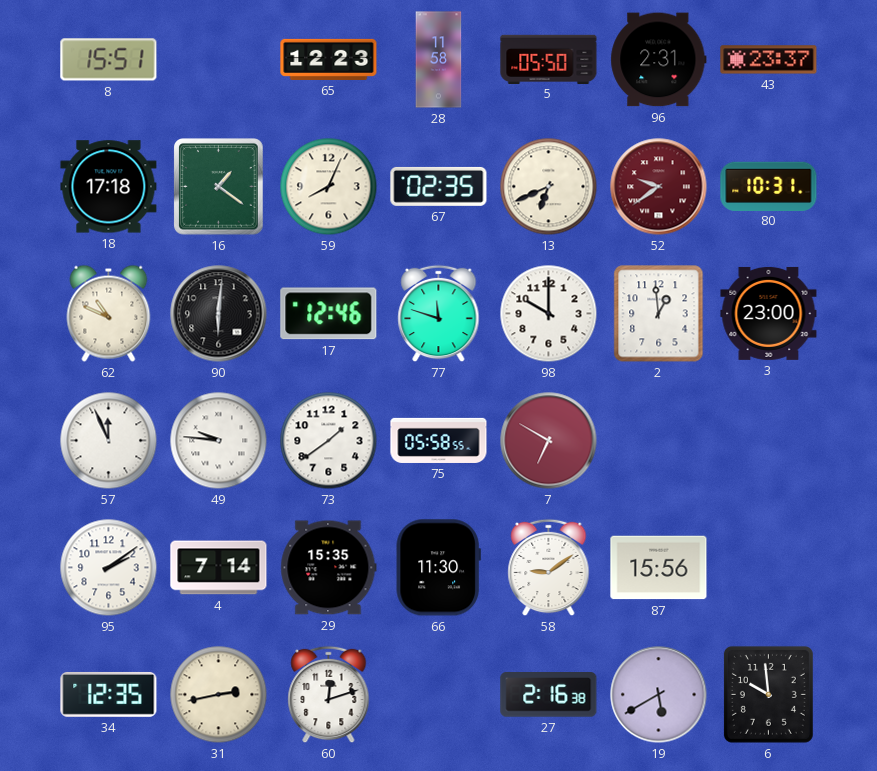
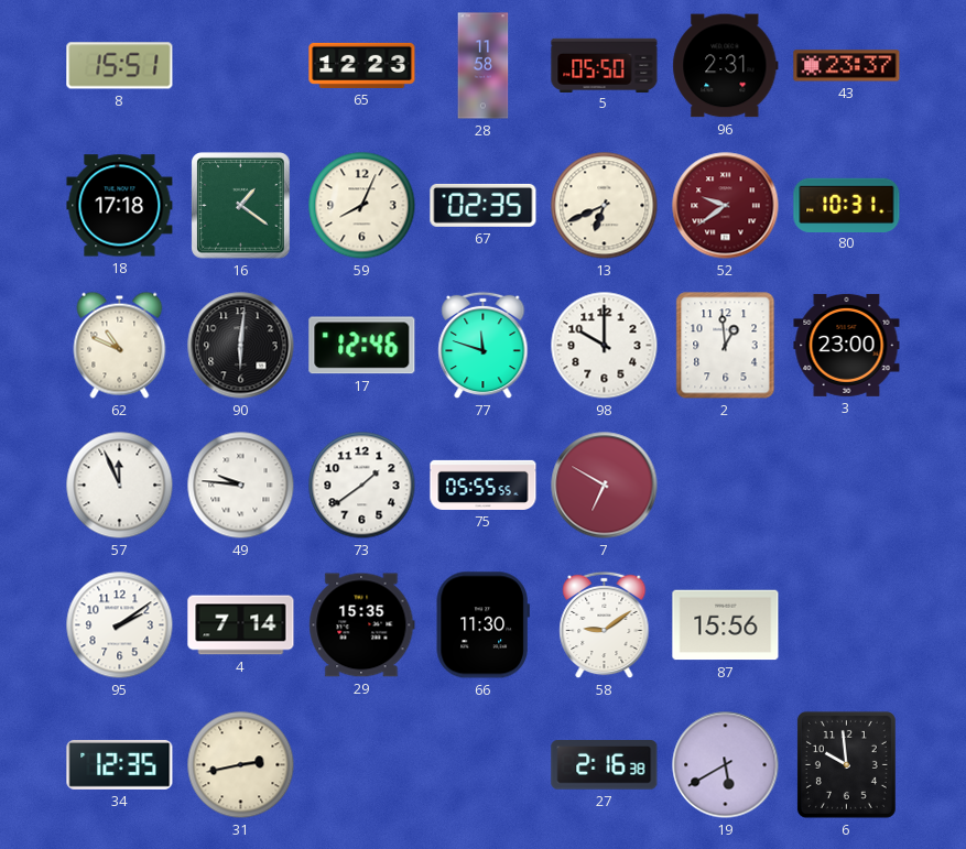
75: 05:58 -> 05:55 (484, 485)
60: 12:12 -> none (329, 695)
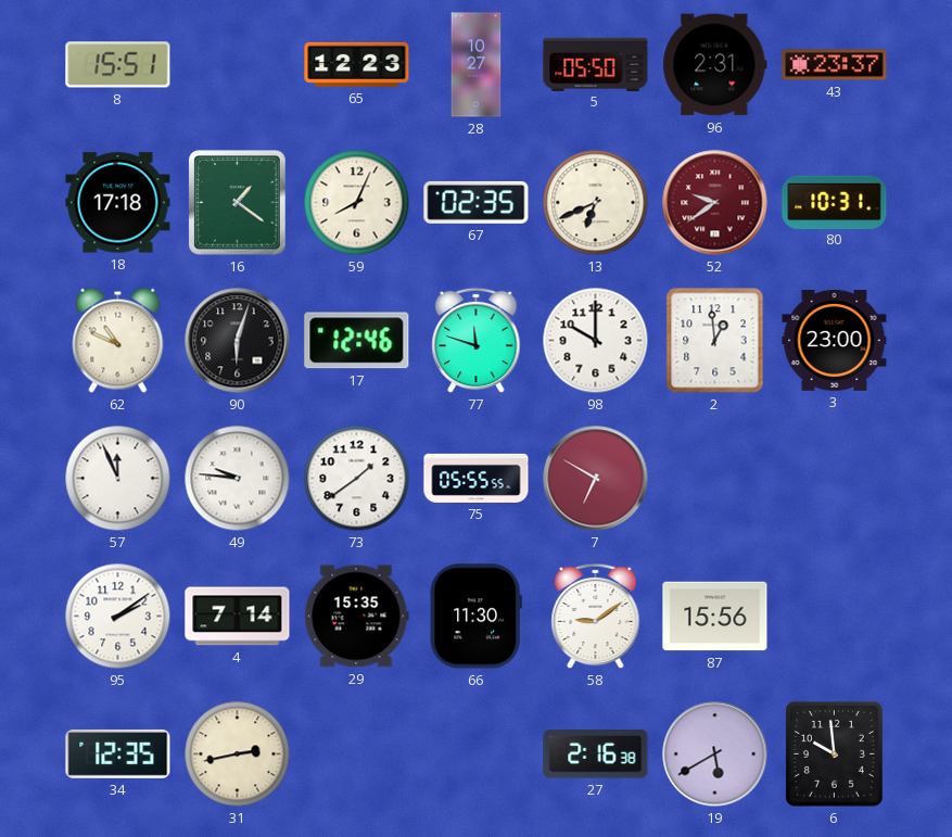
28: 11:58 -> 10:27 (477, 65)
90: 6:01 -> 6:03 (238, 341)
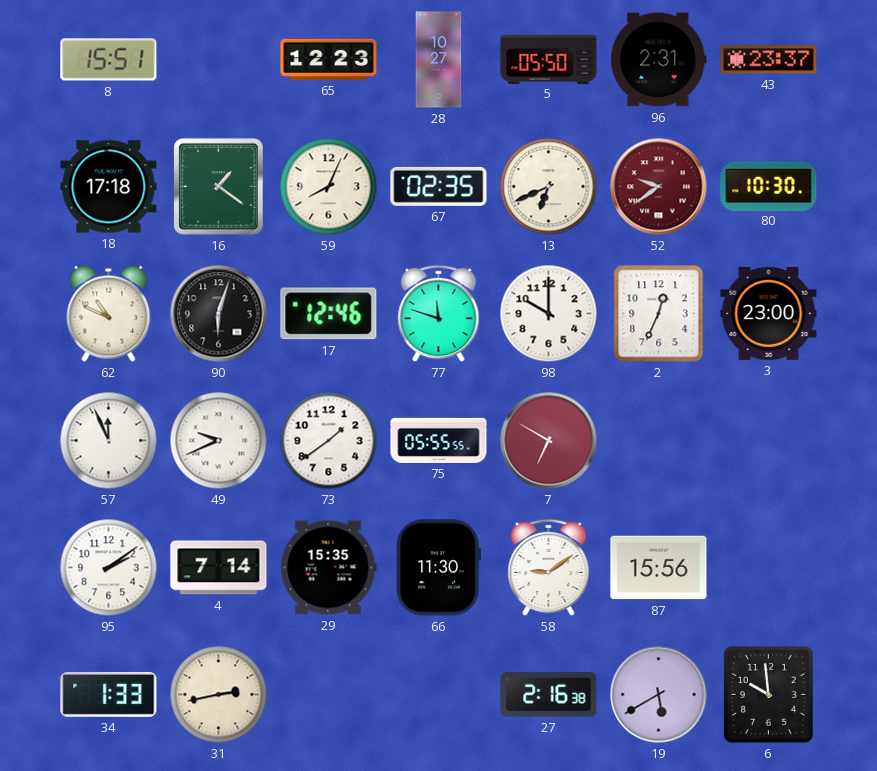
80: 10:31 -> 10:30 (769, 186)
2: 12:59 -> 12:34 (659, 314)
49: 9:46 -> 9:41 (219, 441)
34: 12:35 -> 1:33 (109, 694)
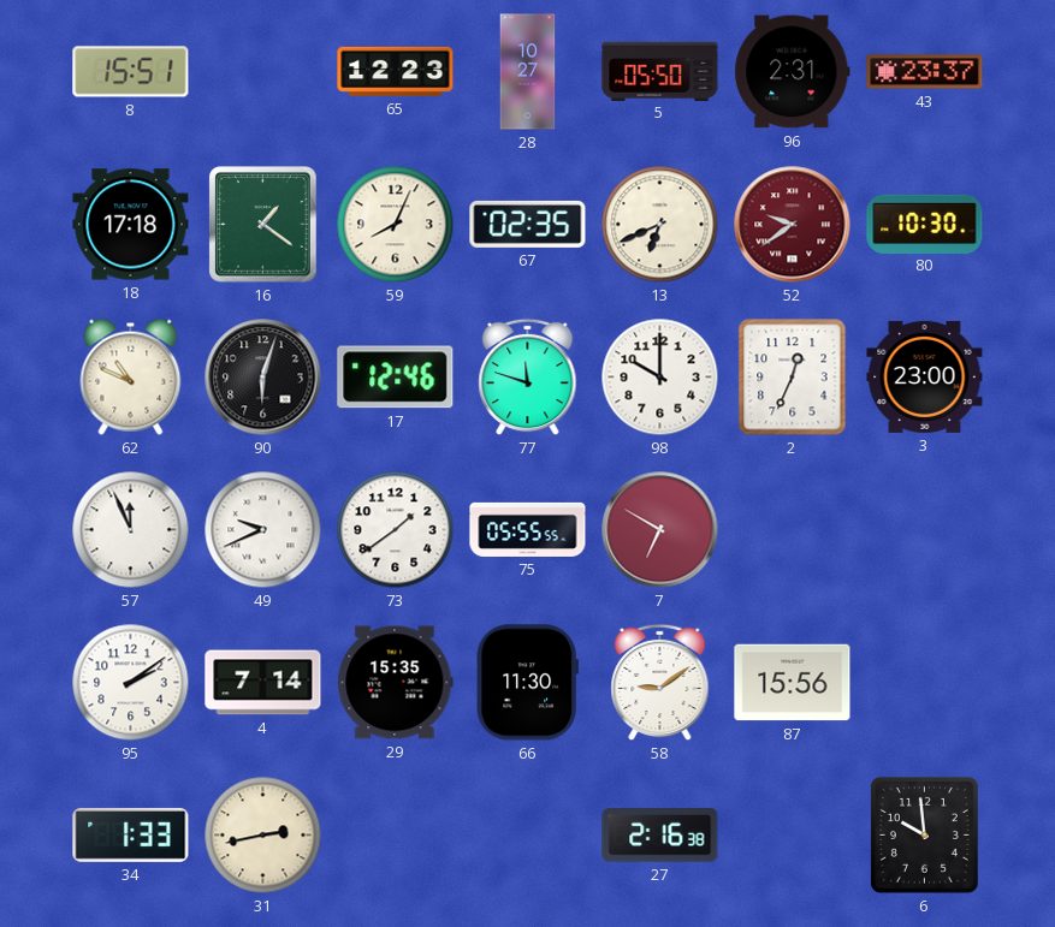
19: 5:40 -> none (659, 695)
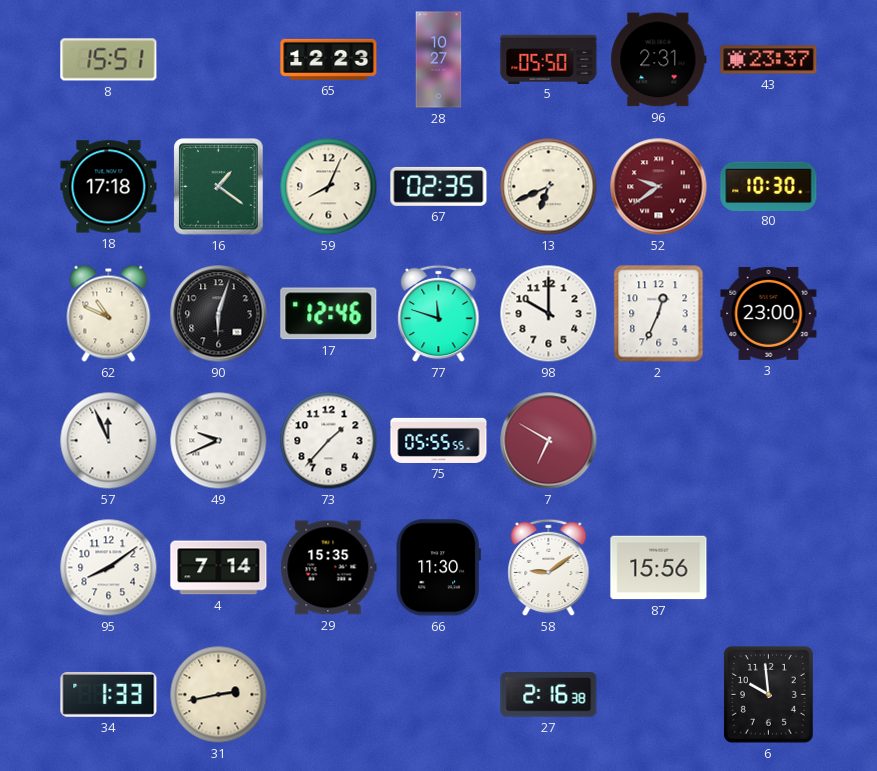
73: 1:39 -> 1:37 (329, 441)
95: 2:09 -> 8:09 (109, 568)
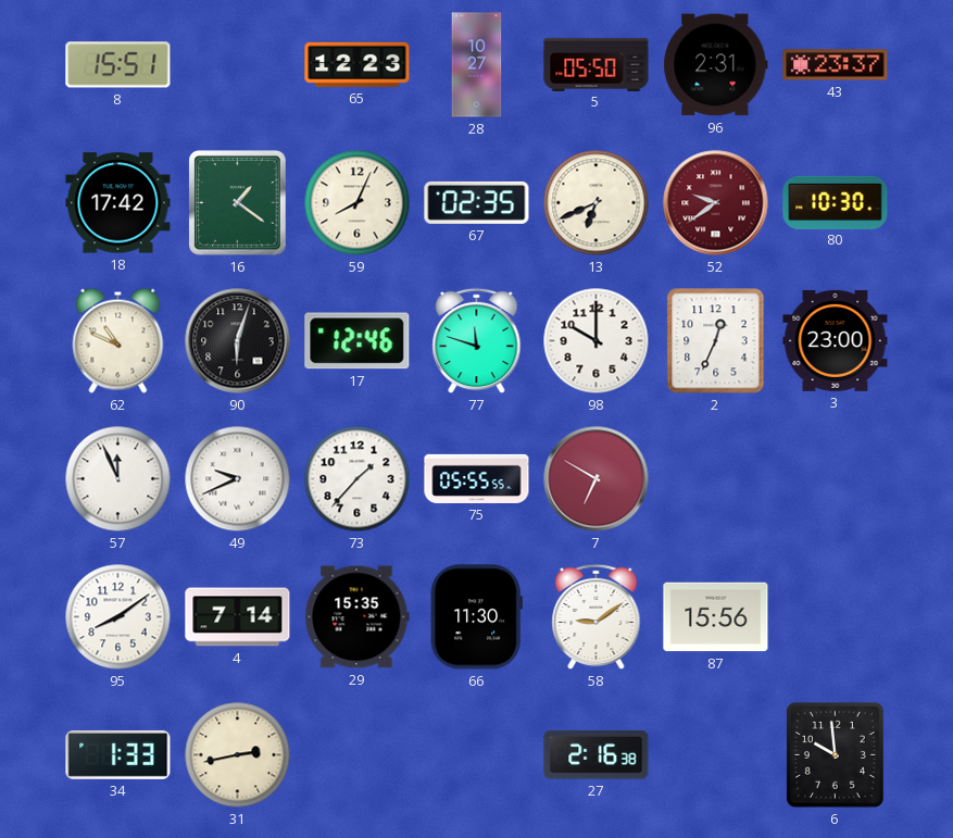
18: 17:18 -> 17:42 (118, 203)
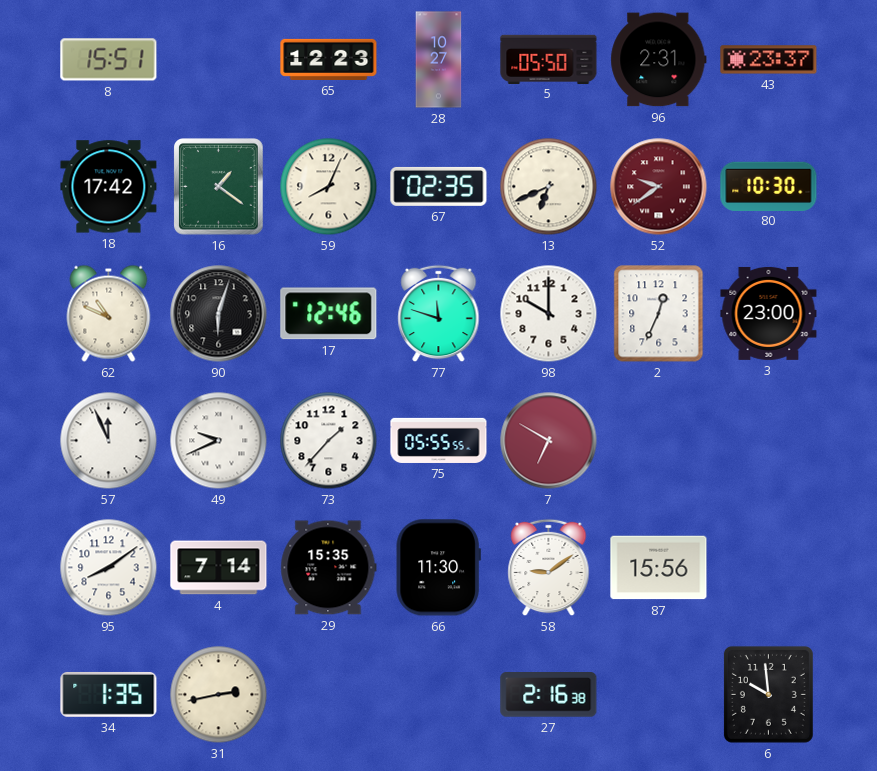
34: 1:33 -> 1:35 (109, 694)
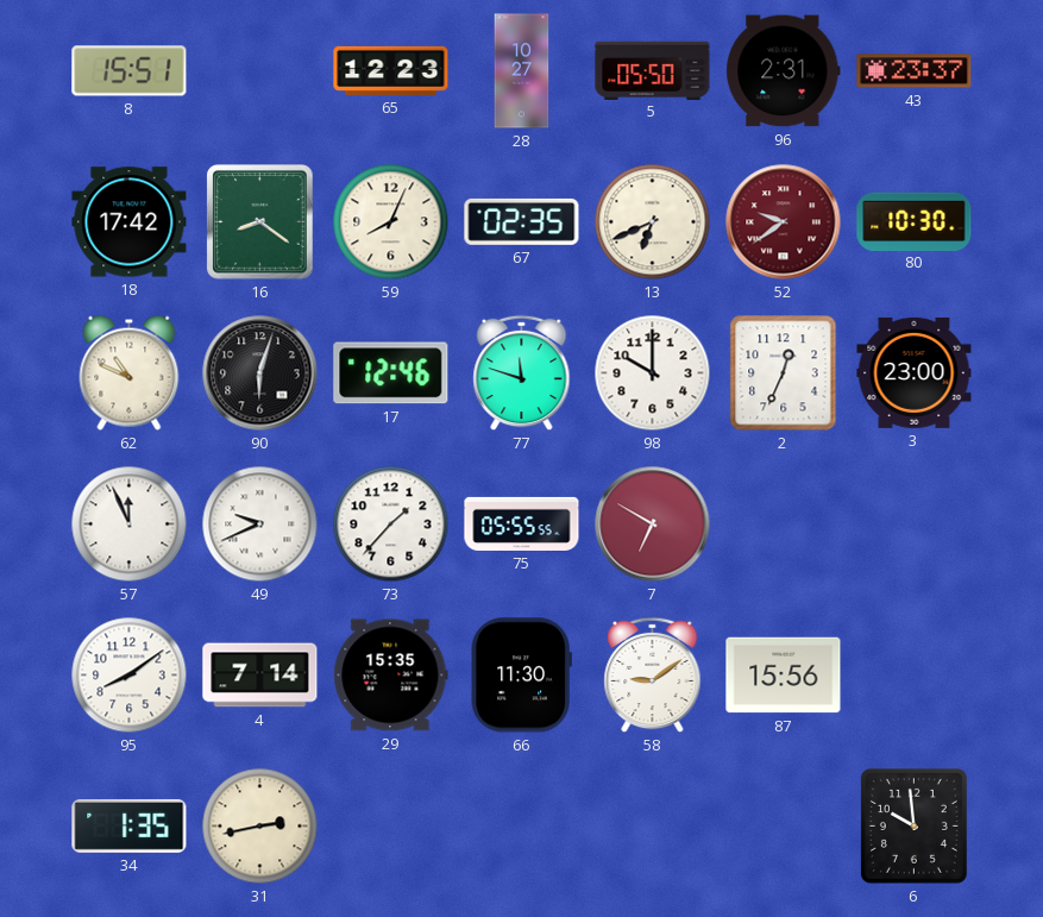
16: 1:21 -> 8:21 (260, 222)
27: 2:16 -> none (549, 695)
